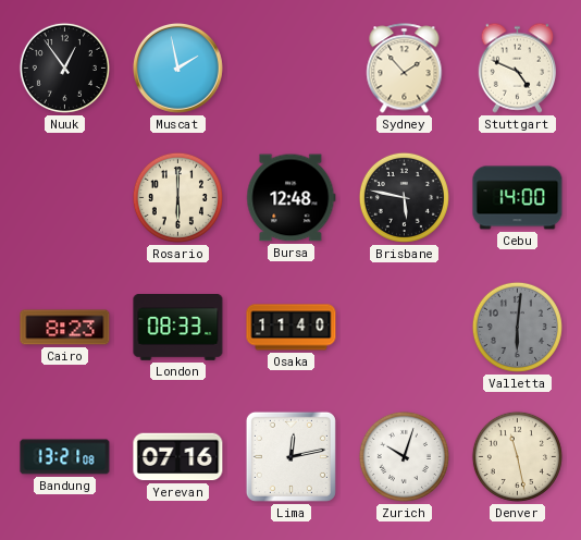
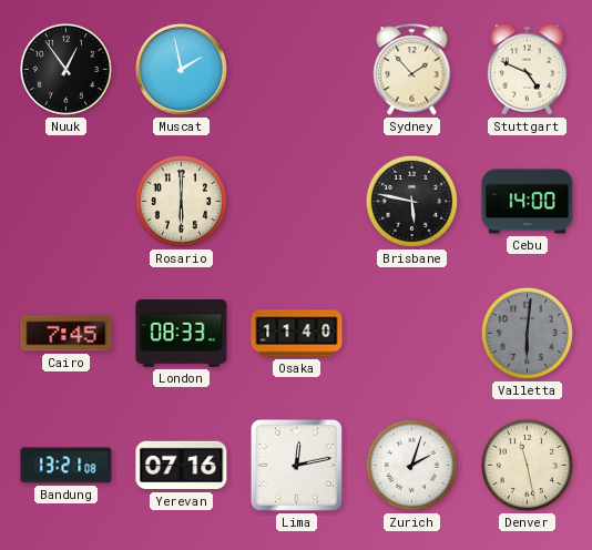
Bursa: 12:48 -> none (292, 198)
Cairo: 8:23 -> 7:45 (67, 334)
Zurich: 10:03 -> 2:03 (411, 465)
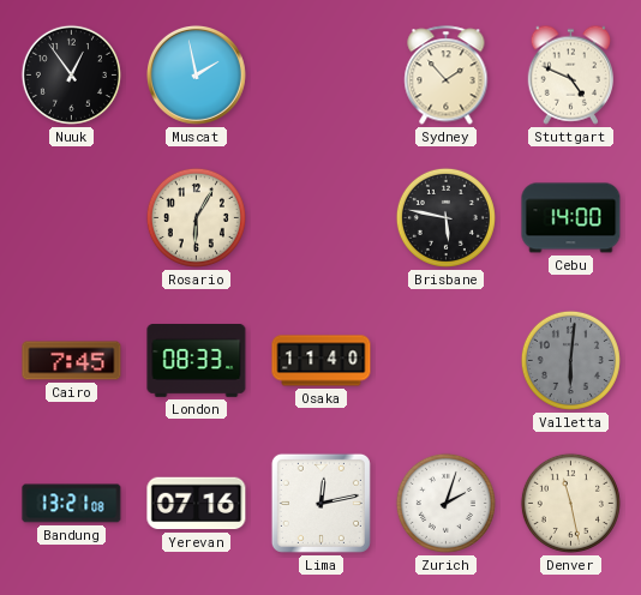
Rosario: 6:00 -> 6:05 (196, 217)
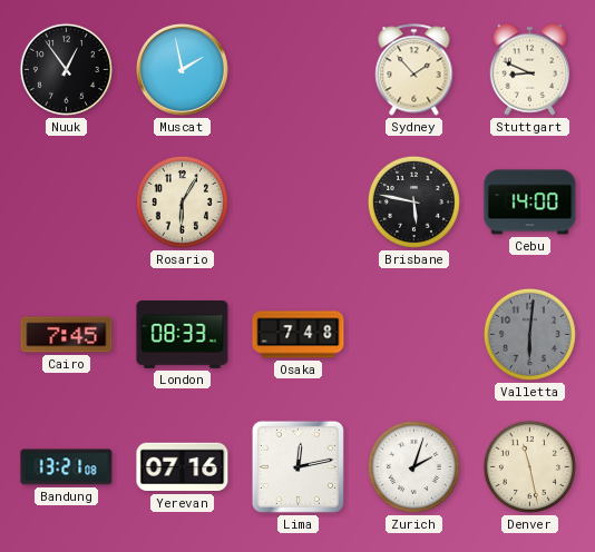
Stuttgart: 4:49 -> 8:49 (529, 69)
Osaka: 11:40 -> 7:48 (299, 335)
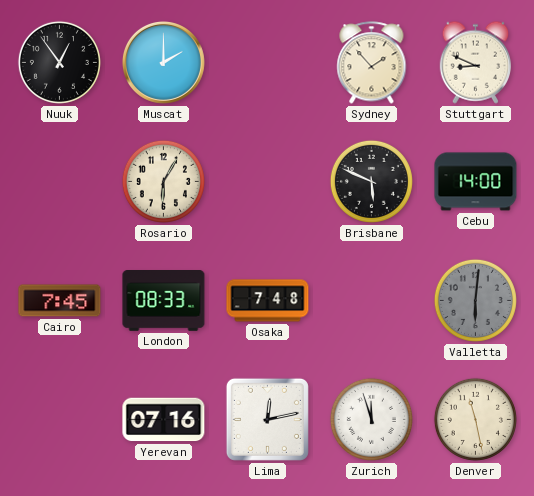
Muscat: 1:58 -> 2:00 (163, 62)
Brisbane: 5:47 -> 5:49 (371, 181)
Bandung: 13:21 -> none (67, 467)
Zurich: 2:03 -> 11:57 (371, 419)
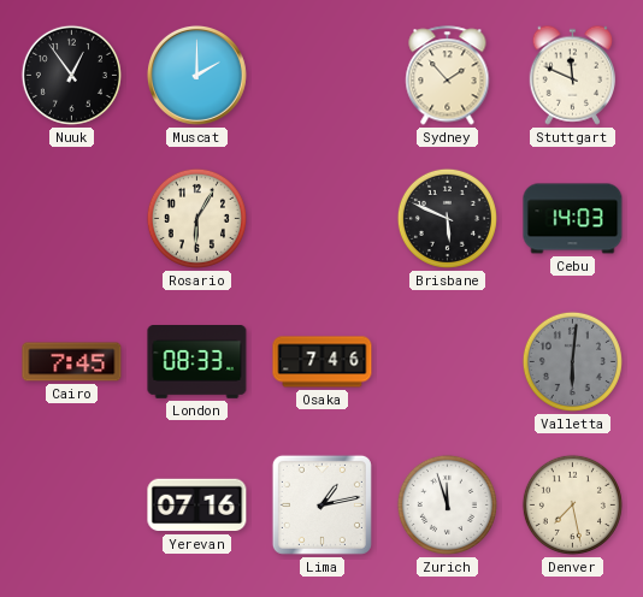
Stuttgart: 8:49 -> 11:49 (572, 75)
Cebu: 14:00 -> 14:03 (573, 219)
Osaka: 7:48 -> 7:46 (323, 362)
Lima: 12:13 -> 1:13 (321, 504)
Denver: 11:28 -> 7:28 (572, 504)
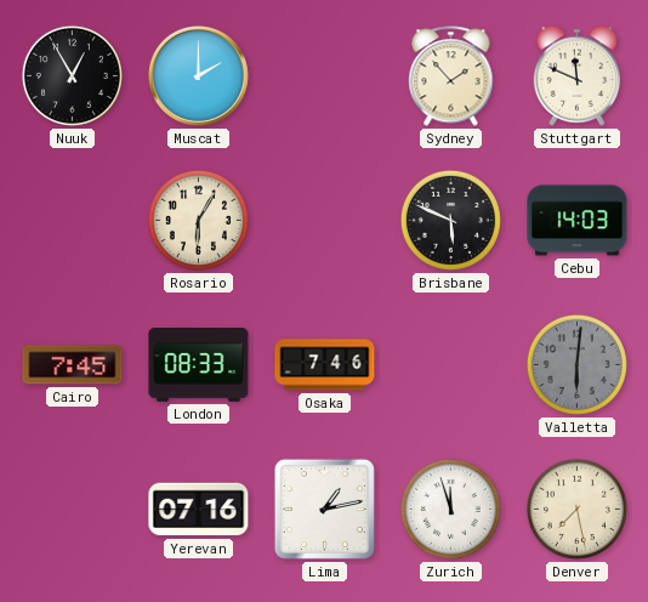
Nuuk: 12:54 -> 12:55 (72, 75)
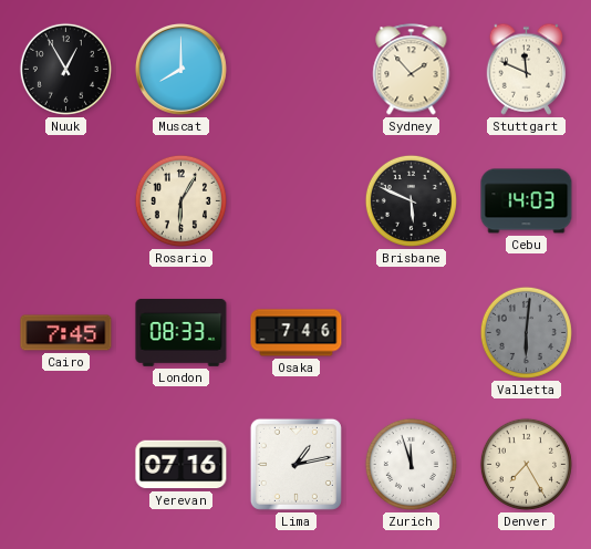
Muscat: 2:00 -> 8:00 (180, 69)
Denver: 7:28 -> 7:25 (526, 464)
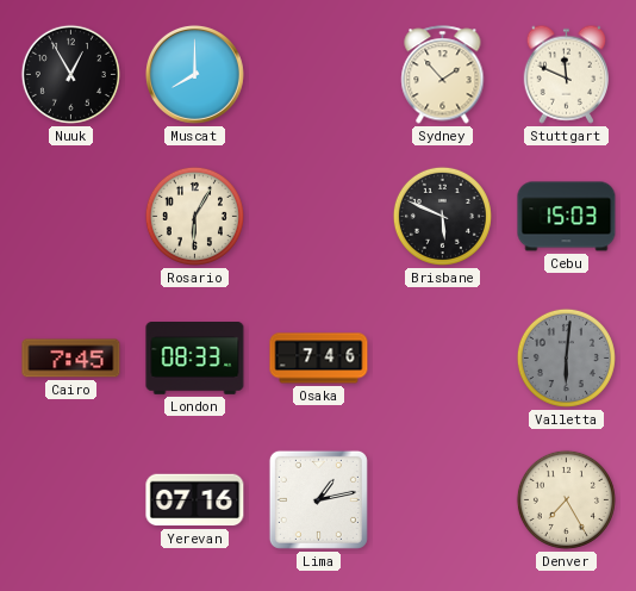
Cebu: 14:03 -> 15:03 (567, 217)
Zurich: 11:57 -> none (411, 464)
